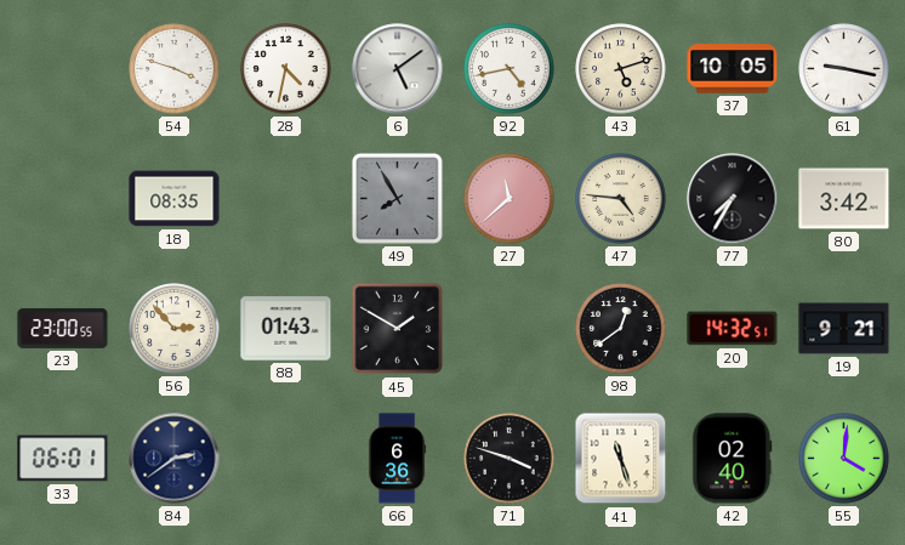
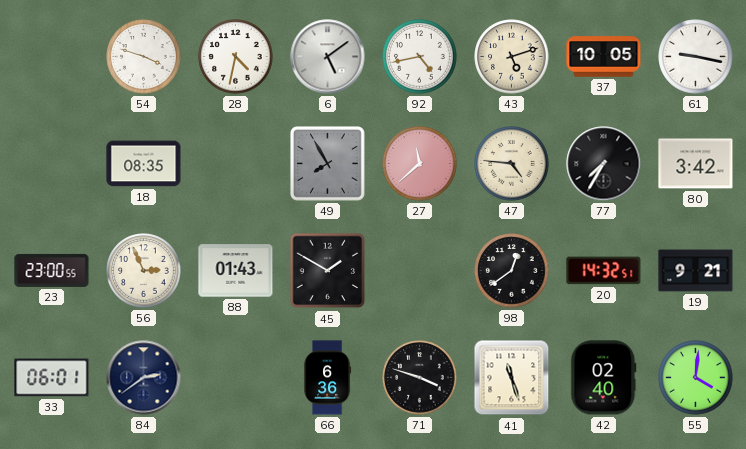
56: 2:53 -> 2:56 (144, 271)
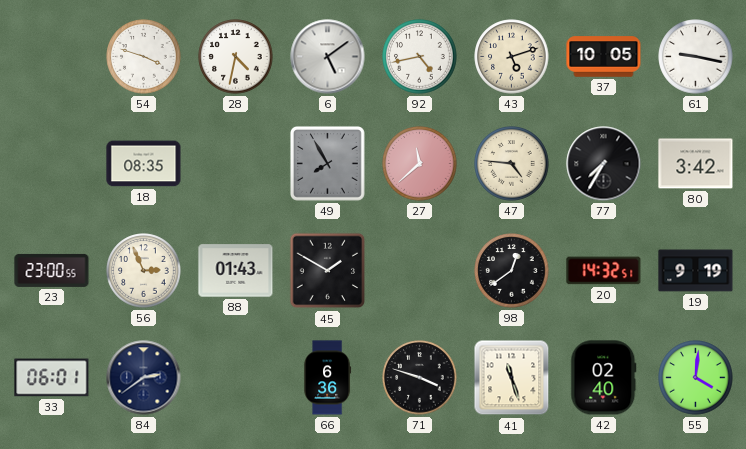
19: 9:21 -> 9:19 (696, 271)
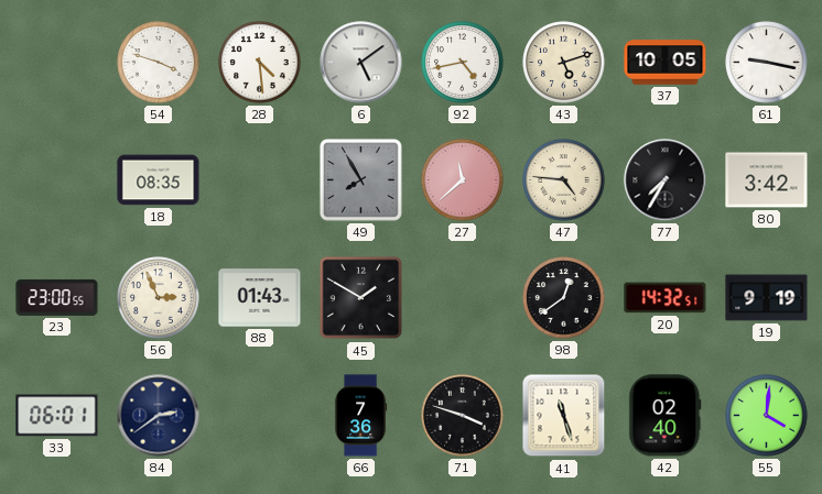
28: 4:32 -> 4:29 (260, 63)
66: 6:36 -> 7:36 (361, 416)
